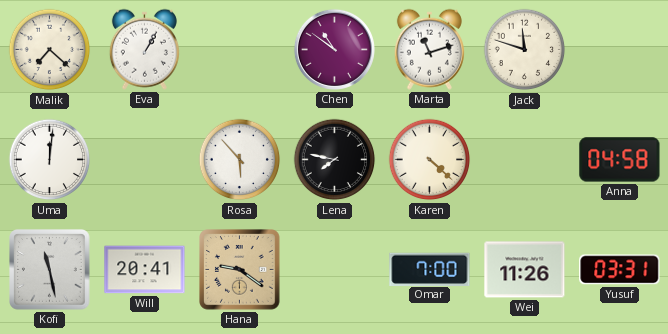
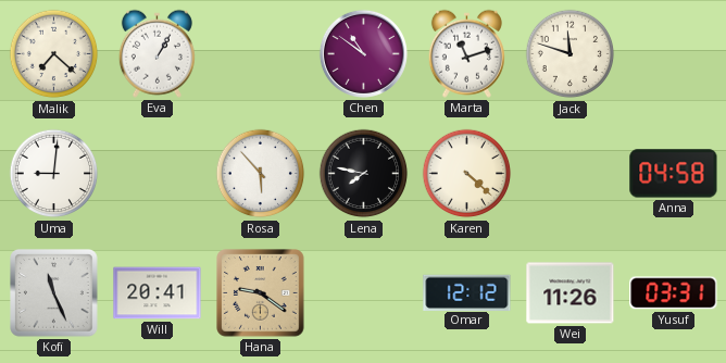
Uma: 12:01 -> 9:01 (54, 174)
Kofi: 11:28 -> 11:26 (54, 293)
Omar: 7:00 -> 12:12 (467, 292)
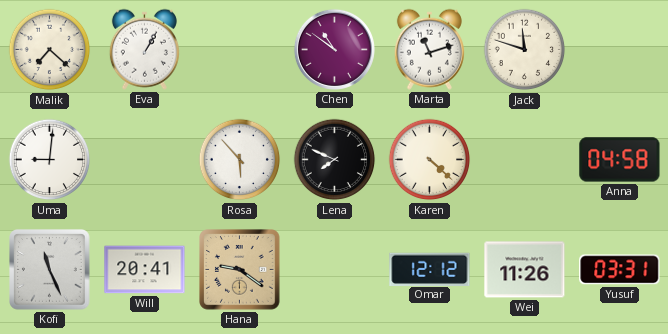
Lena: 7:47 -> 7:49 (335, 160)
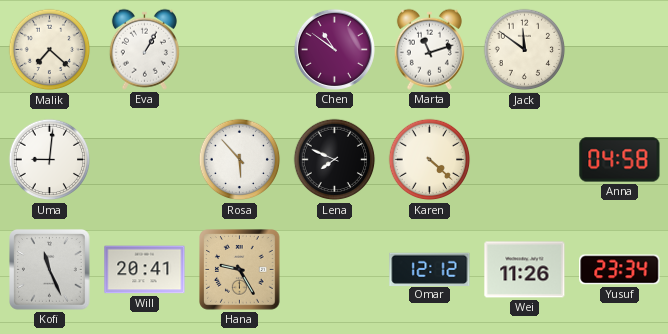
Jack: 11:48 -> 11:51 (525, 50)
Hana: 9:21 -> 9:25 (240, 270)
Yusuf: 03:31 -> 23:34 (620, 270)
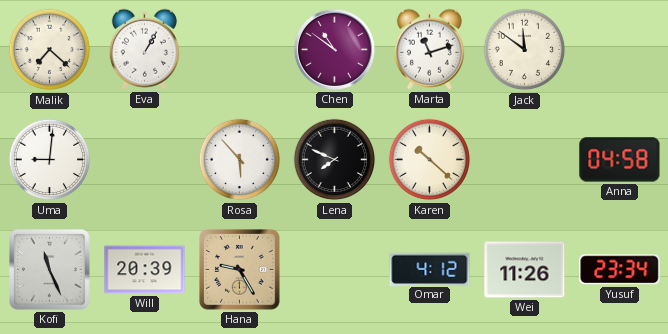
Karen: 4:22 -> 10:22 (430, 160)
Will: 20:41 -> 20:39 (145, 270)
Omar: 12:12 -> 4:12 (430, 269)
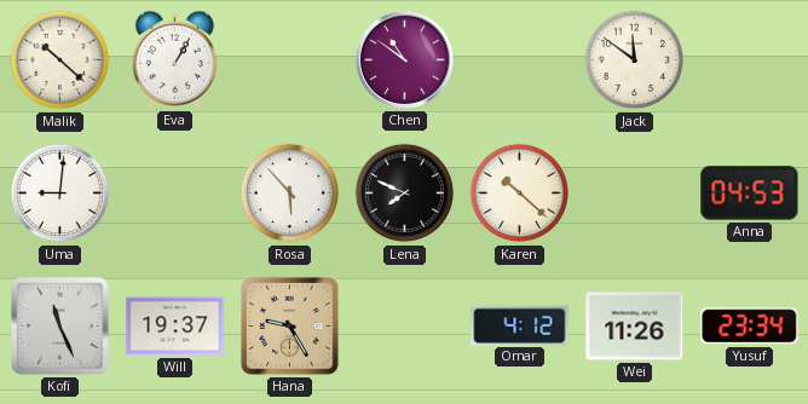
Malik: 7:22 -> 10:22 (60, 60)
Marta: 11:12 -> none (429, 49)
Anna: 04:58 -> 04:53 (750, 194)
Will: 20:39 -> 19:37 (175, 327)
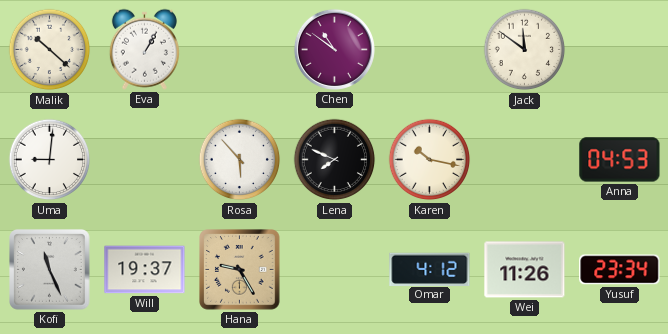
Karen: 10:22 -> 10:17 (430, 160)
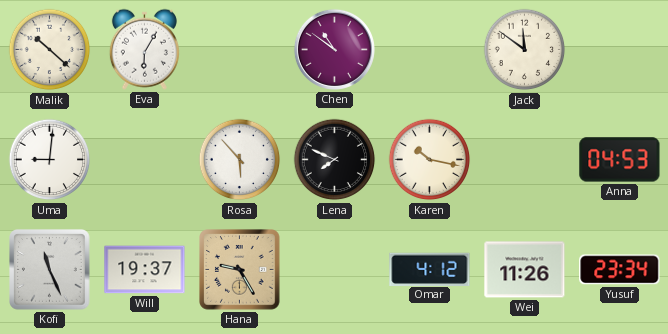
Eva: 1:05 -> 6:05 (144, 49)
